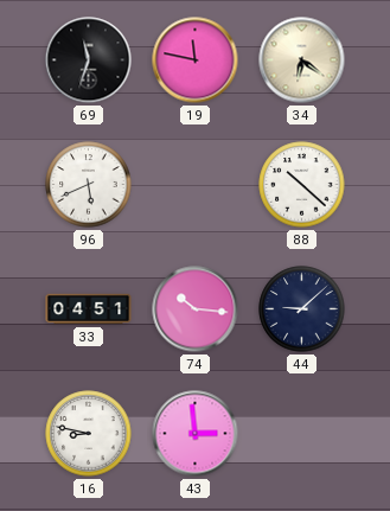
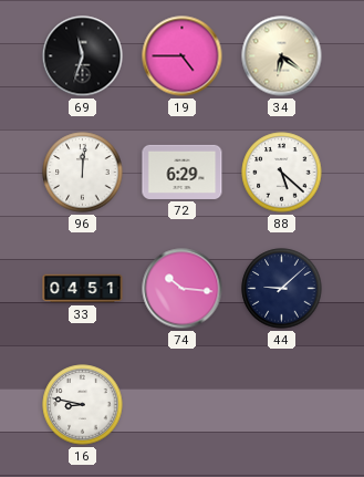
19: 11:47 -> 4:45 (183, 56)
96: 5:41 -> 12:01 (83, 173)
72: none -> 6:29 (183, 172)
88: 10:22 -> 5:22 (282, 173)
43: 2:59 -> none (196, 434)
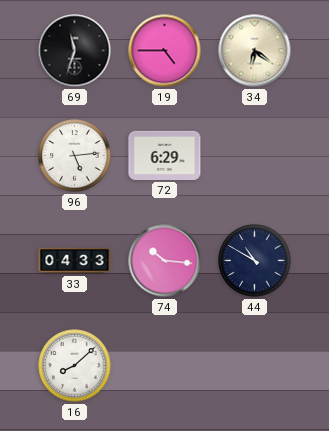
96: 12:01 -> 5:14 (75, 156)
88: 5:22 -> none (282, 173)
33: 04:51 -> 04:33 (75, 261)
44: 9:08 -> 10:50 (255, 261)
16: 8:47 -> 8:08 (75, 366)
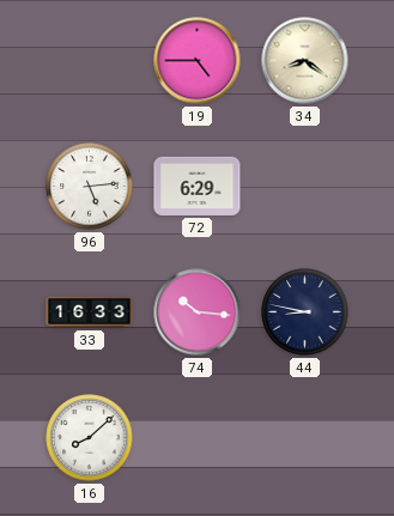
69: 11:33 -> none (75, 51)
34: 6:21 -> 8:21 (305, 61)
33: 04:33 -> 16:33 (90, 312)
44: 10:50 -> 8:47 (305, 312)
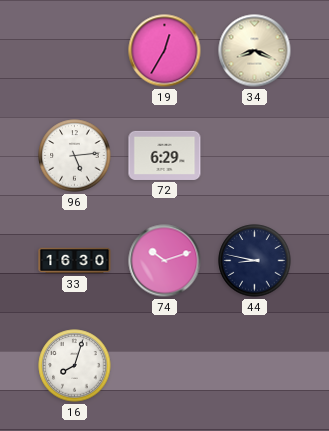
19: 4:45 -> 12:35 (165, 51)
34: 8:21 -> 8:19 (255, 51)
33: 16:33 -> 16:30 (75, 261)
74: 10:16 -> 10:12 (165, 261)
16: 8:08 -> 8:03 (75, 366)
